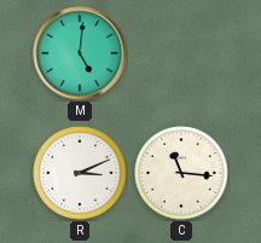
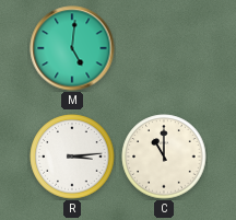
R: 3:11 -> 3:14 (72, 157)
C: 11:16 -> 11:00 (164, 157)
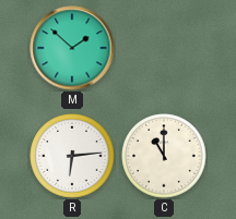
M: 5:01 -> 1:52 (72, 48)
R: 3:14 -> 6:14 (72, 156)
